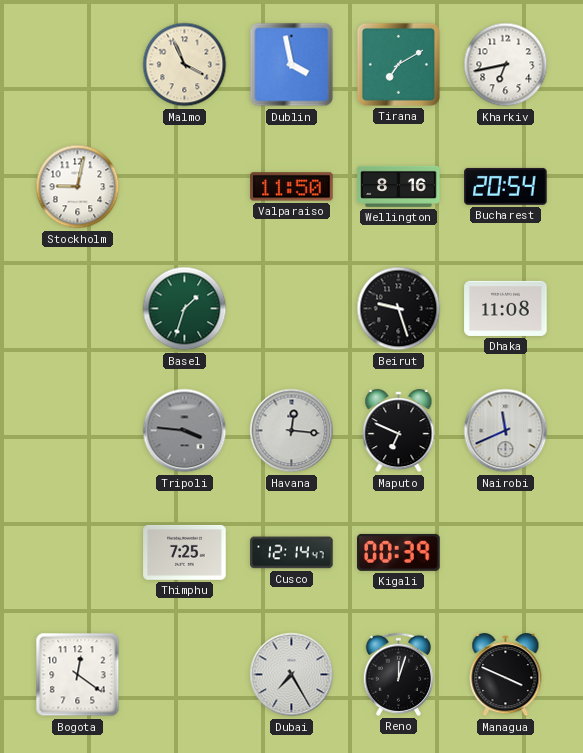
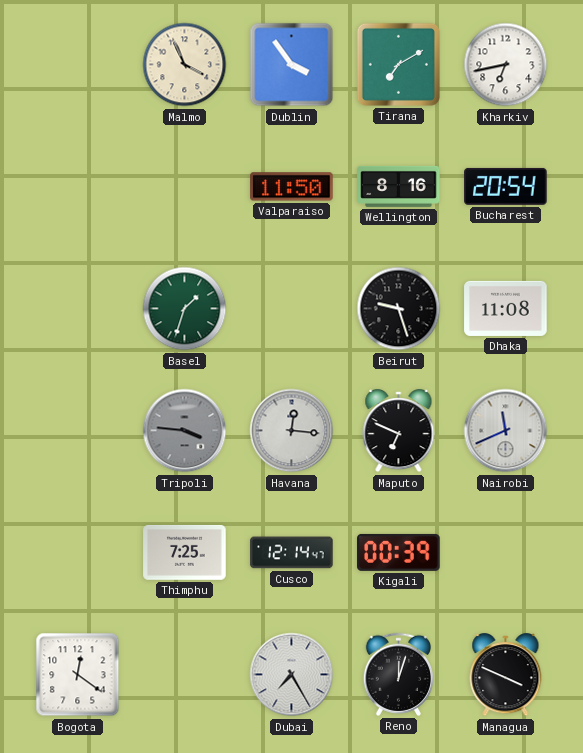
Dublin: 3:58 -> 3:54 (292, 65)
Stockholm: 9:02 -> none (78, 187)
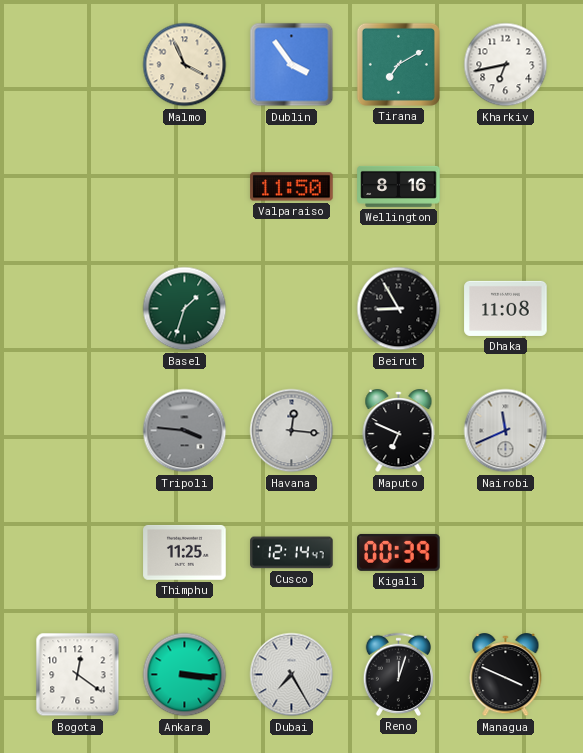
Bucharest: 20:54 -> none (506, 186)
Beirut: 9:27 -> 8:55 (399, 309)
Thimphu: 7:25 -> 11:25 (185, 552)
Ankara: none -> 3:16 (185, 675)
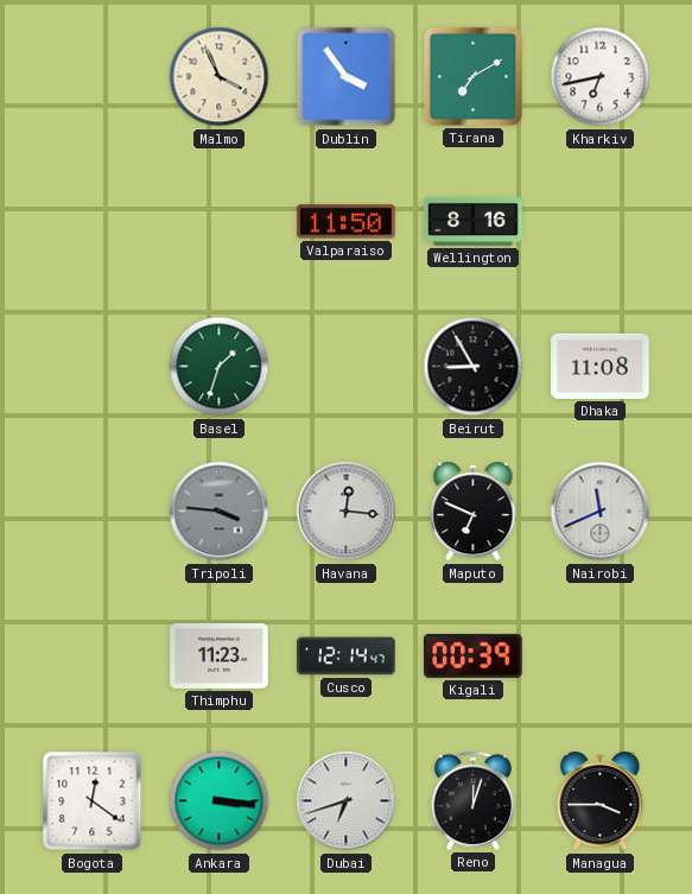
Thimphu: 11:25 -> 11:23 (220, 655)
Dubai: 7:25 -> 6:42 (347, 801)
Managua: 3:49 -> 3:45 (601, 801)
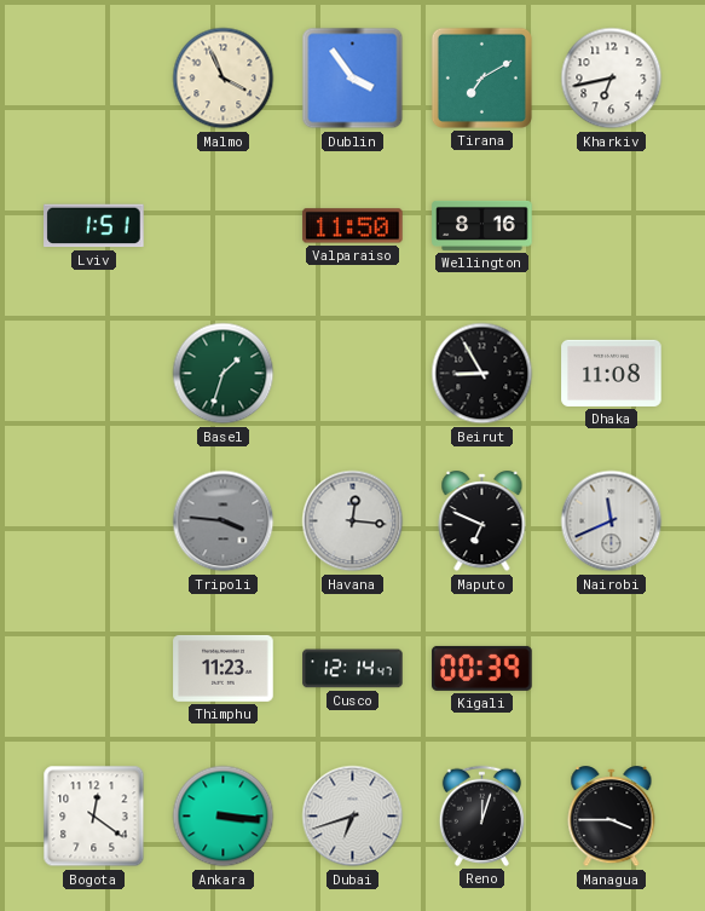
Lviv: none -> 1:51 (94, 226)
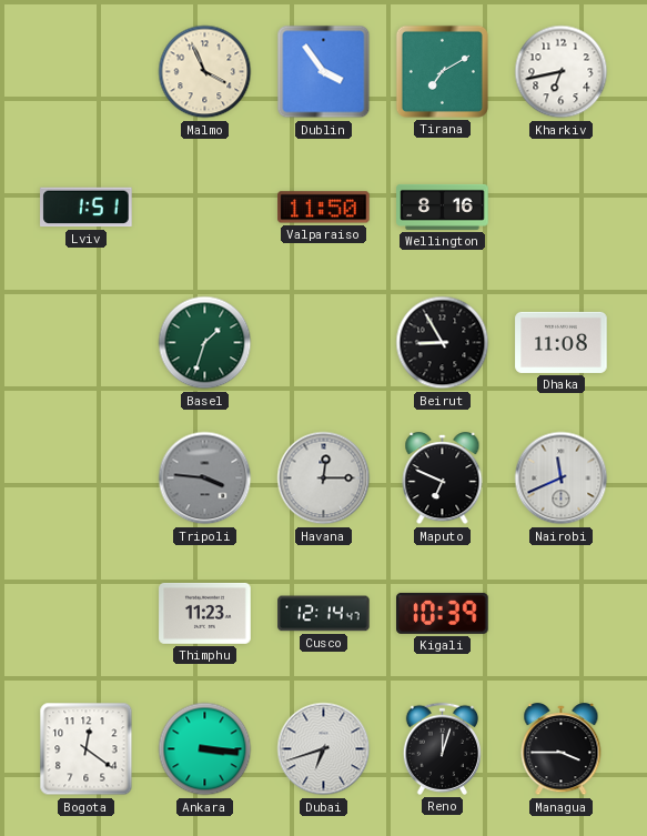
Havana: 12:16 -> 12:15 (324, 479)
Kigali: 00:39 -> 10:39 (443, 613)
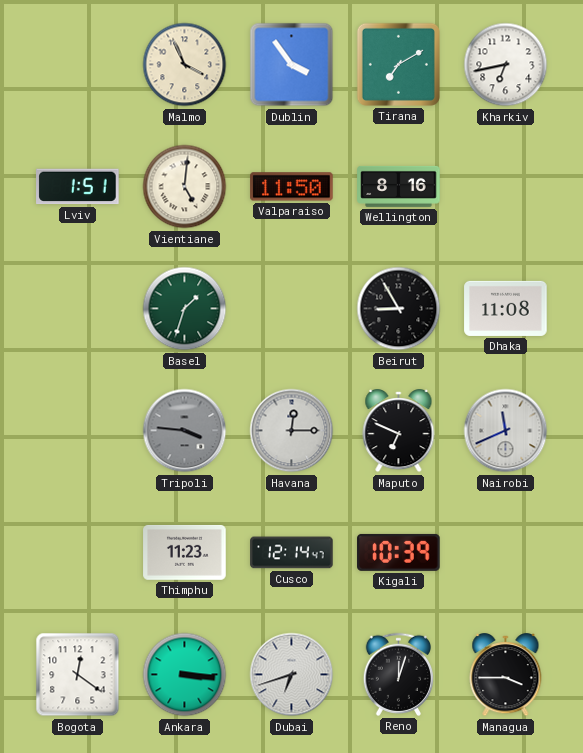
Vientiane: none -> 5:01 (185, 187)
